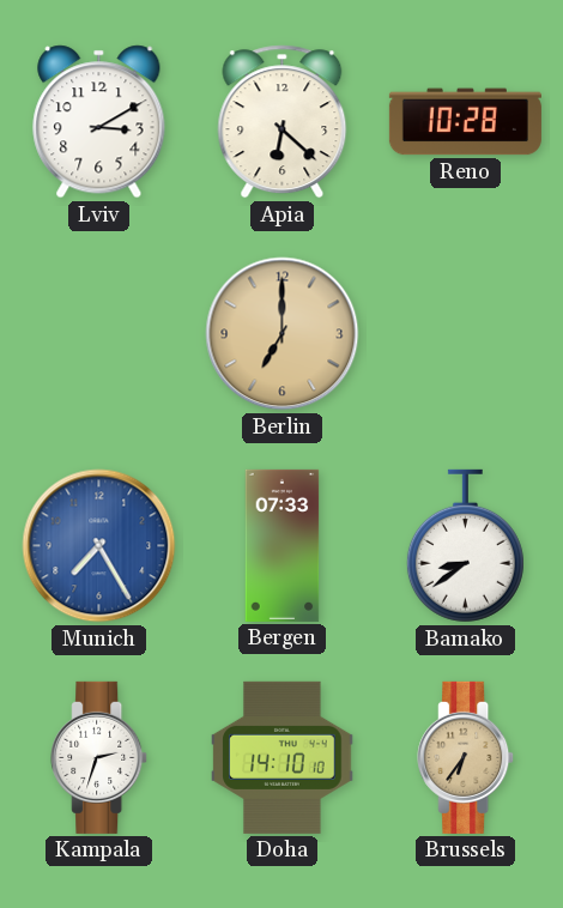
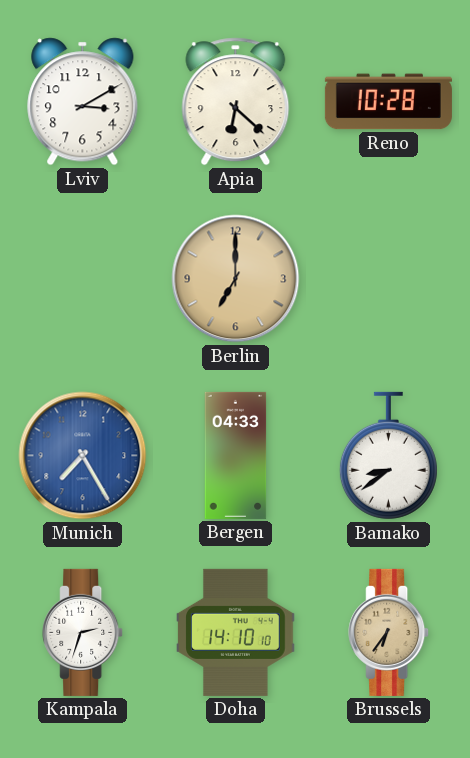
Bergen: 07:33 -> 04:33 (236, 455)
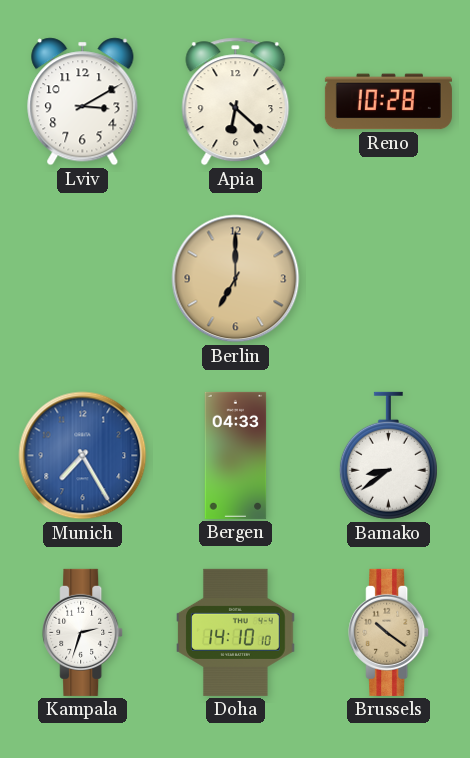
Brussels: 6:36 -> 10:21 (389, 632)
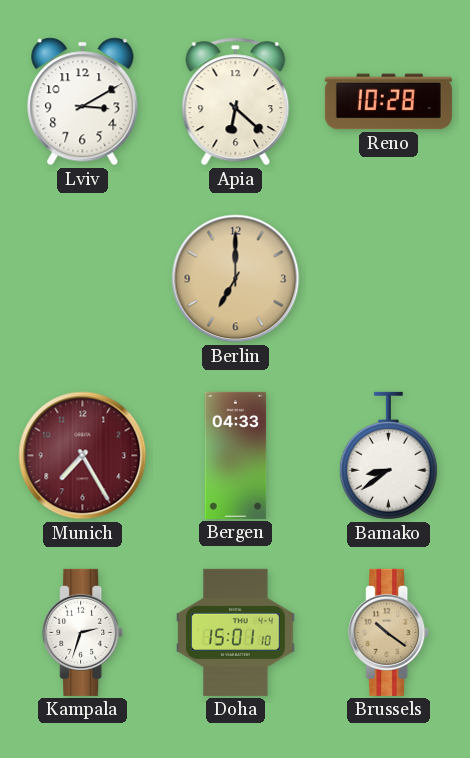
Munich dial: blue -> burgundy (83, 456)
Doha: 14:10 -> 15:01 (236, 632)
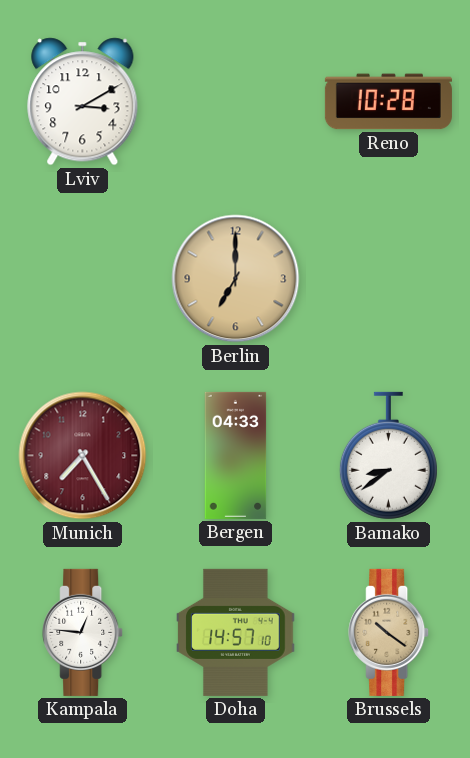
Apia: 6:22 -> none (236, 102)
Kampala: 2:33 -> 12:46 (83, 632)
Doha: 15:01 -> 14:57 (236, 632)
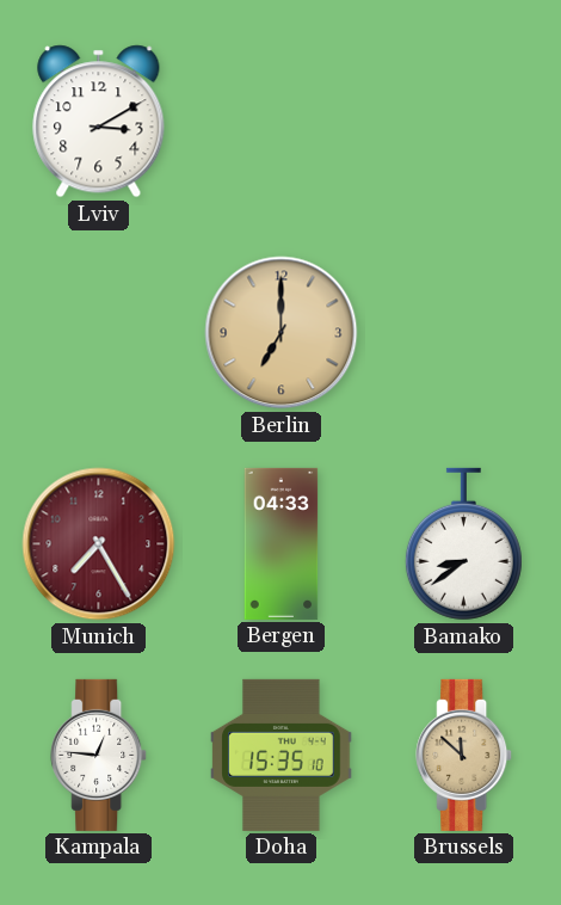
Reno: 10:28 -> none (388, 102)
Doha: 14:57 -> 15:35 (282, 755)
Brussels: 10:21 -> 11:52 (464, 755)
